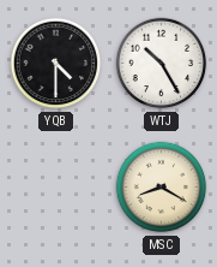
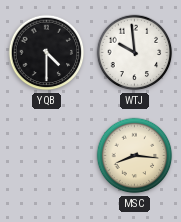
WTJ: 10:25 -> 9:59 (135, 53)
MSC: 8:20 -> 8:16 (135, 156)
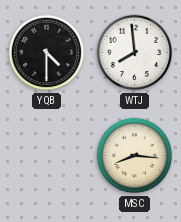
WTJ: 9:59 -> 7:59 (135, 53)
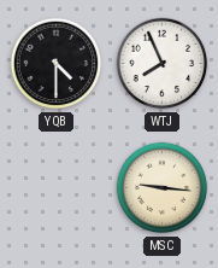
WTJ: 7:59 -> 7:56 (163, 64)
MSC: 8:16 -> 9:16 (163, 188)
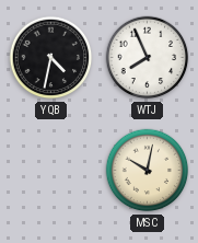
YQB: 4:30 -> 4:32 (51, 58)
MSC: 9:16 -> 10:02 (148, 171)
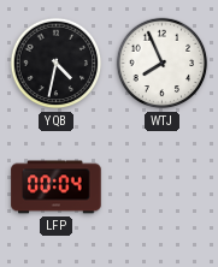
LFP: none -> 00:04 (57, 188)
MSC: 10:02 -> none (148, 171)
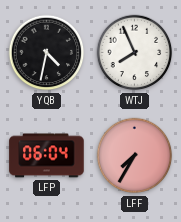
LFP: 00:04 -> 06:04 (47, 156)
LFF: none -> 7:35 (135, 156)
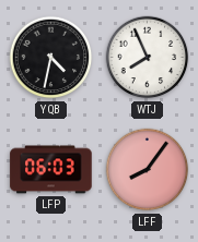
LFP: 06:04 -> 06:03 (51, 170)
LFF: 7:35 -> 8:06 (148, 170)
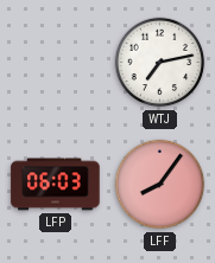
YQB: 4:32 -> none (51, 58)
WTJ: 7:56 -> 7:13 (160, 63)
